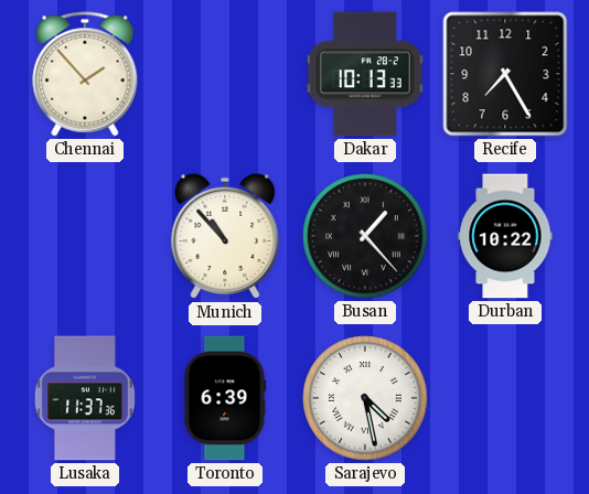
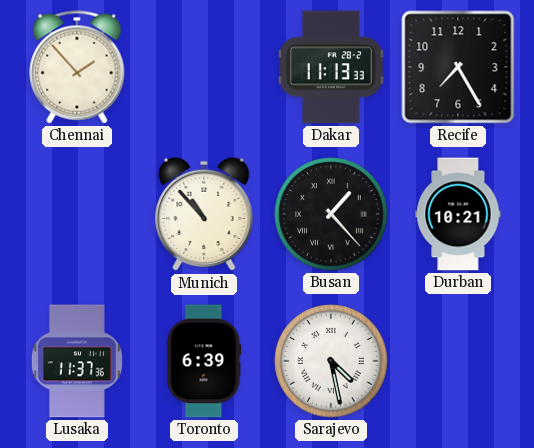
Dakar: 10:13 -> 11:13 (332, 67)
Durban: 10:22 -> 10:21 (458, 214)
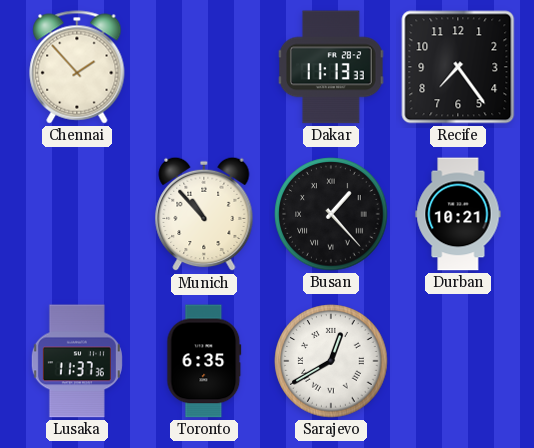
Recife: 7:25 -> 7:24 (458, 67)
Toronto: 6:39 -> 6:35 (204, 361)
Sarajevo: 4:28 -> 12:40 (331, 361)
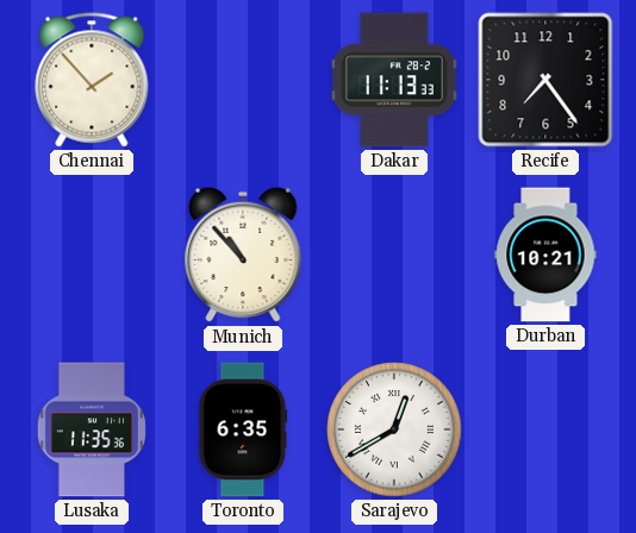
Busan: 1:23 -> none (331, 214)
Lusaka: 11:37 -> 11:35 (92, 429)
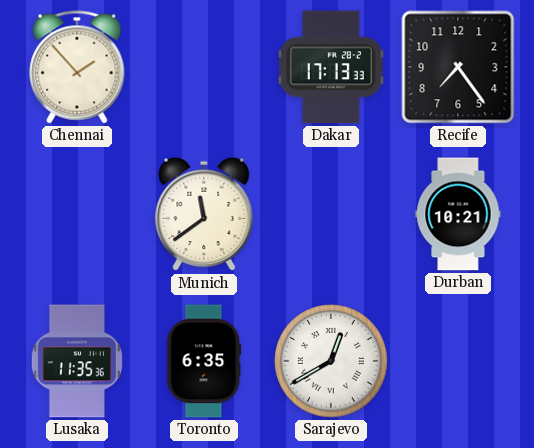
Dakar: 11:13 -> 17:13 (332, 67)
Munich: 10:53 -> 11:39 (204, 214)
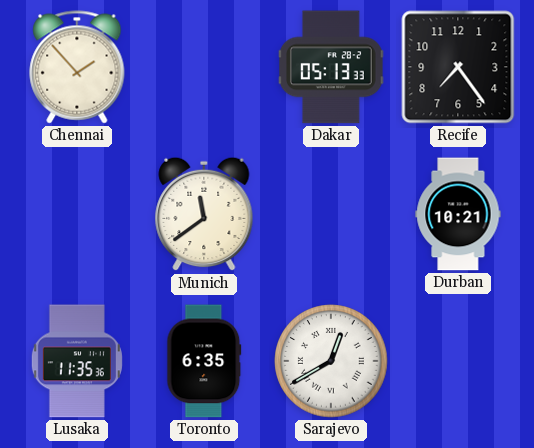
Dakar: 17:13 -> 05:13 (332, 67)
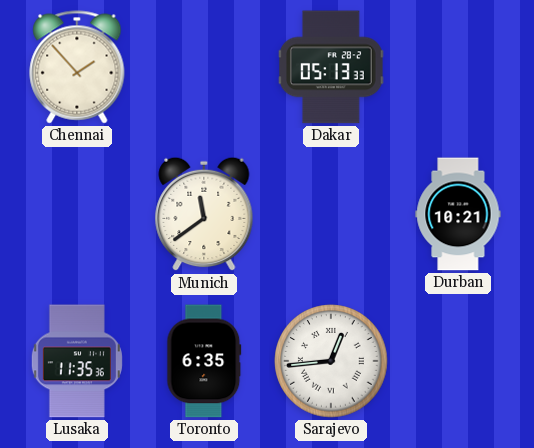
Recife: 7:24 -> none (458, 67)
Sarajevo: 12:40 -> 12:44 (331, 361)
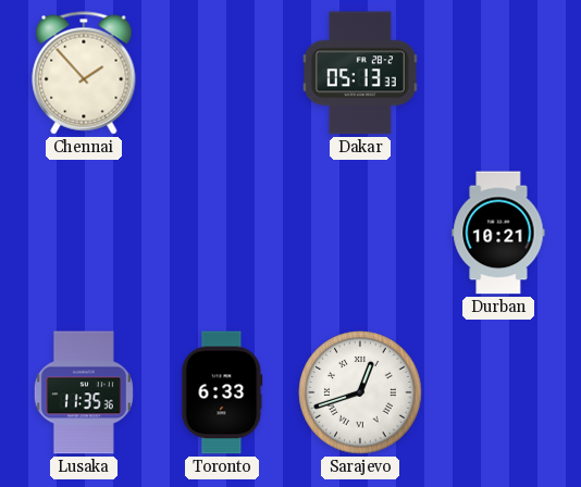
Munich: 11:39 -> none (204, 214)
Toronto: 6:35 -> 6:33 (222, 392)
Sarajevo: 12:44 -> 12:42 (360, 392)
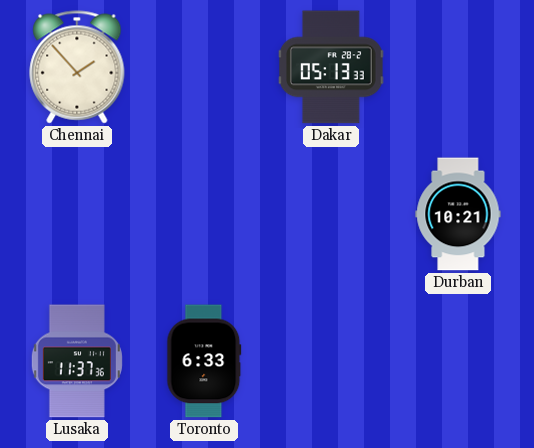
Lusaka: 11:35 -> 11:37 (77, 361)
Sarajevo: 12:42 -> none (360, 392)
